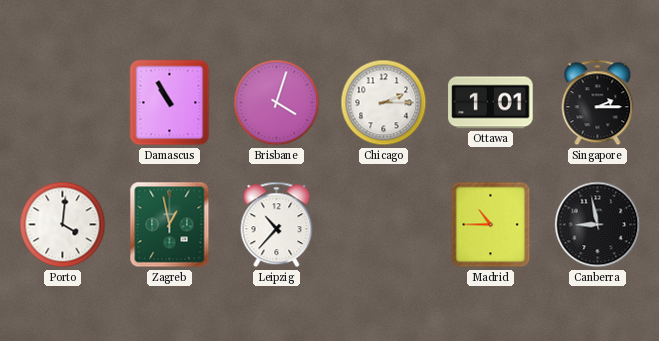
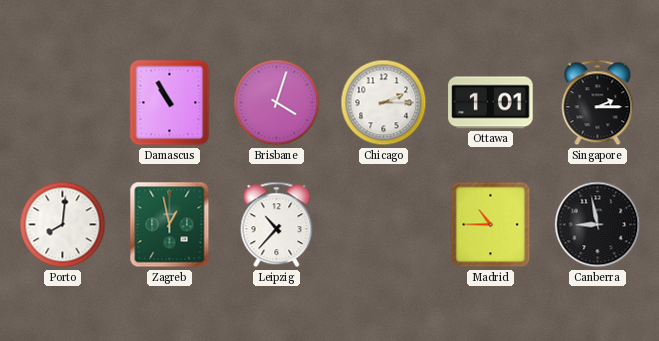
Porto: 4:01 -> 8:01 (63, 225)
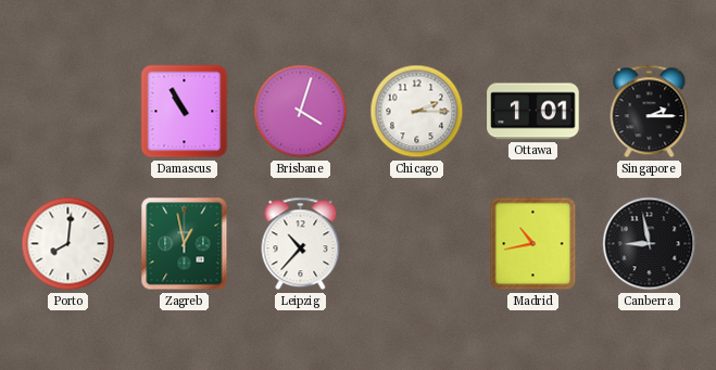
Madrid: 10:45 -> 10:43 (533, 244)
